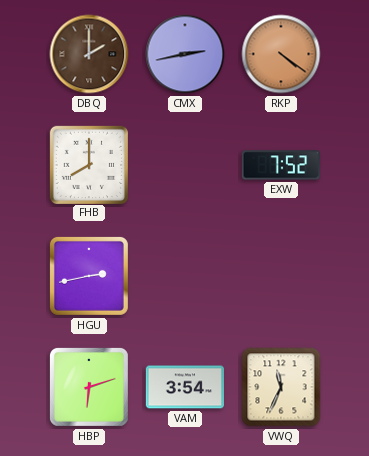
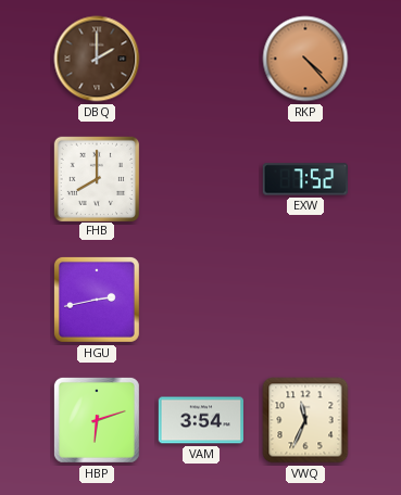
CMX: 2:43 -> none (185, 54)
RKP: 4:21 -> 4:23 (305, 59)
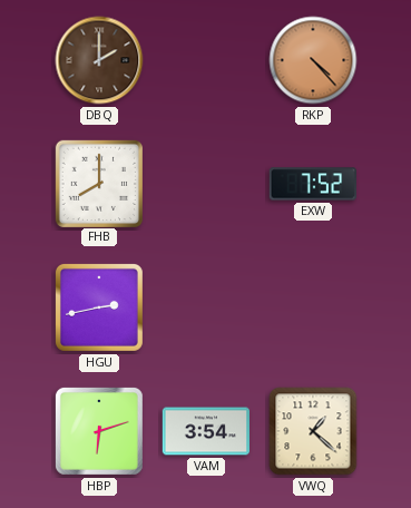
VWQ: 11:34 -> 1:22 (313, 431)
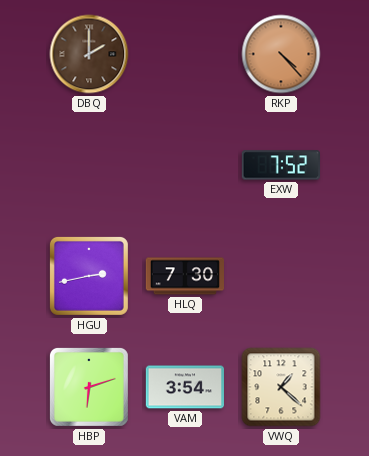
FHB: 8:00 -> none (98, 183)
HLQ: none -> 7:30 (185, 276)
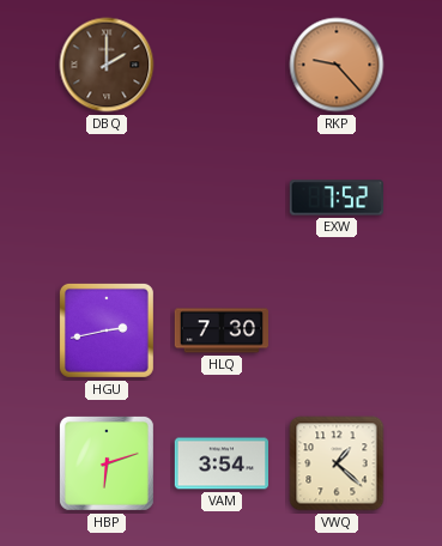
RKP: 4:23 -> 9:23 (337, 65)
